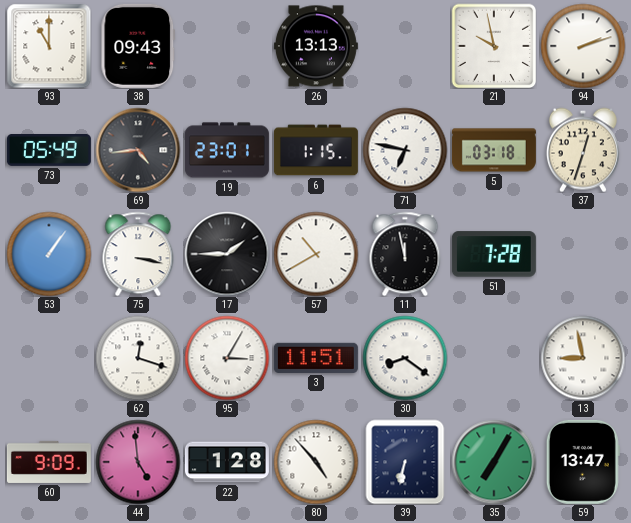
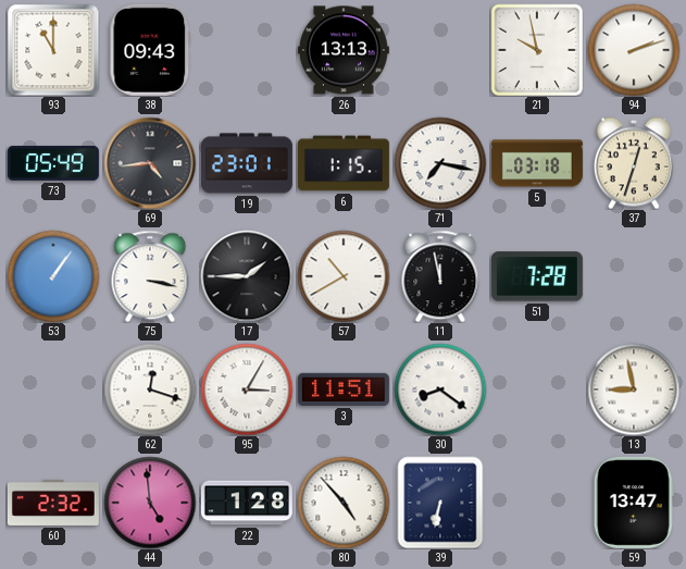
71: 6:47 -> 7:17 (440, 163)
60: 9:09 -> 2:32 (53, 503)
35: 7:05 -> none (494, 462)
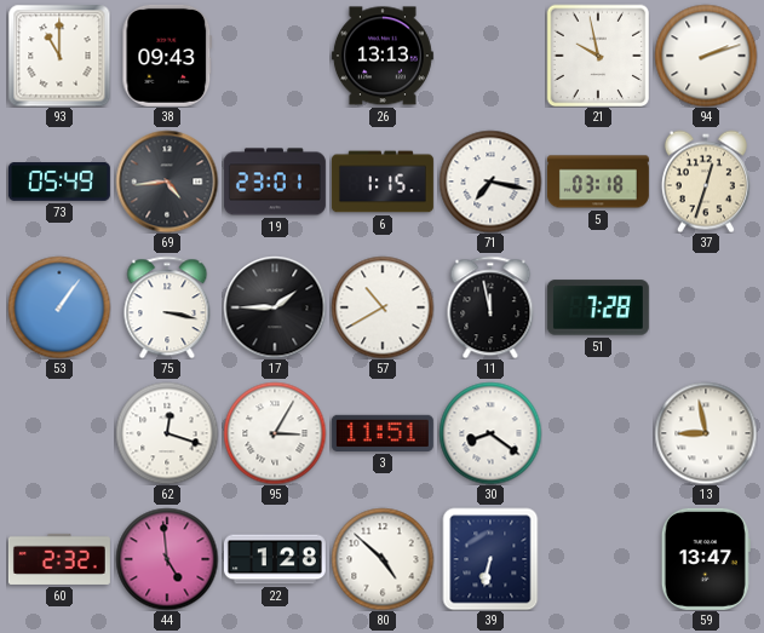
80: 4:53 -> 4:52 (383, 559)
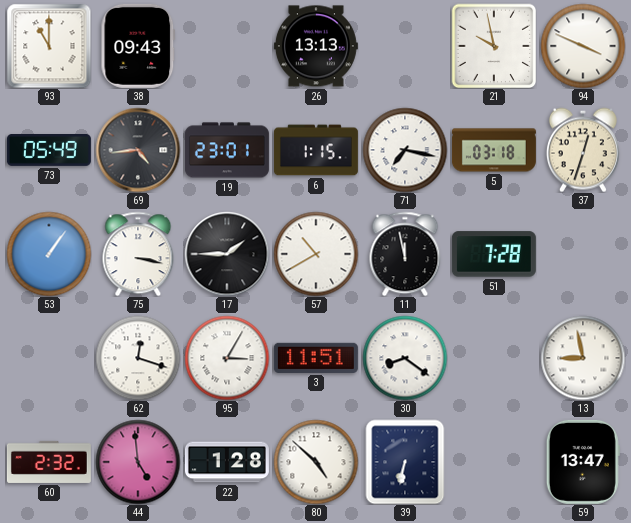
94: 2:12 -> 3:49 (583, 46)
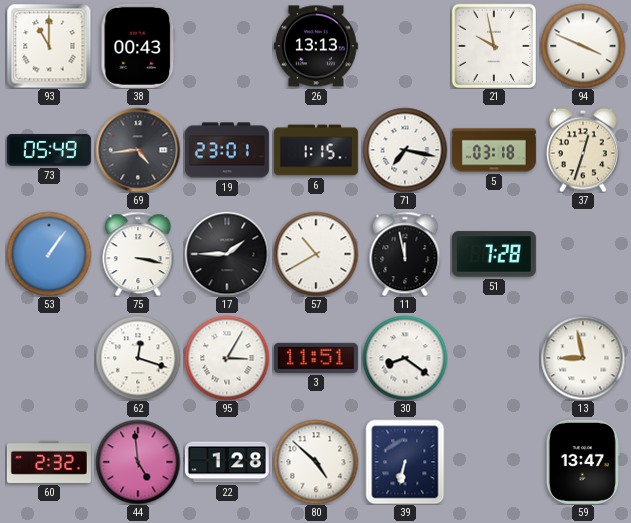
38: 09:43 -> 00:43 (138, 46)
